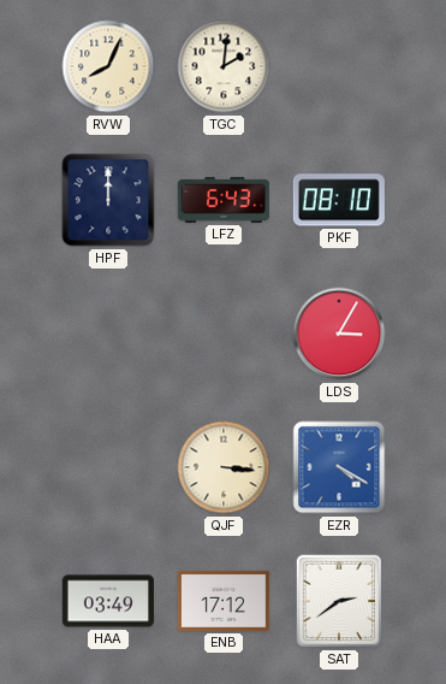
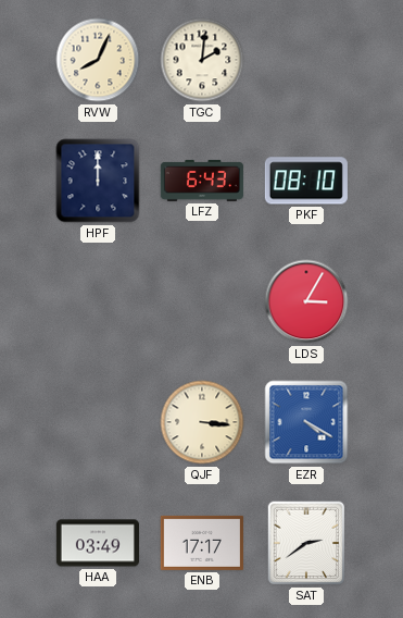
ENB: 17:12 -> 17:17 (202, 543)
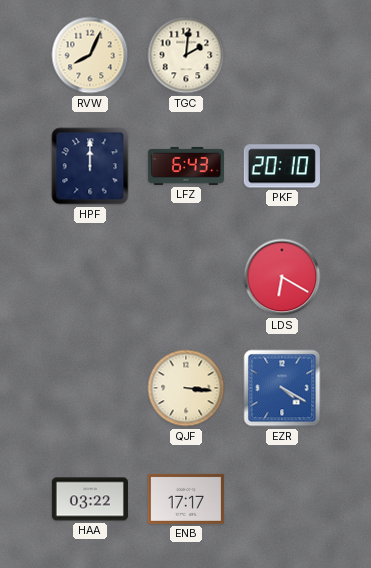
PKF: 08:10 -> 20:10 (282, 166)
LDS: 3:05 -> 6:20 (282, 277)
HAA: 03:49 -> 03:22 (90, 499)
SAT: 2:39 -> none (306, 543)
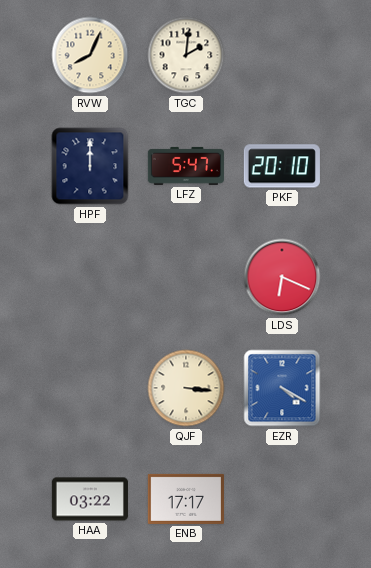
LFZ: 6:43 -> 5:47 (186, 166)
LDS: 6:20 -> 6:19 (282, 277)
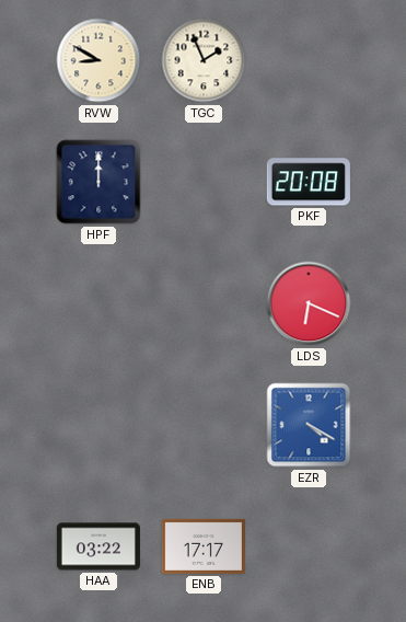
RVW: 8:04 -> 8:50 (98, 60)
TGC: 2:01 -> 1:56 (204, 60)
LFZ: 5:47 -> none (186, 166)
PKF: 20:10 -> 20:08 (309, 182)
QJF: 3:16 -> none (186, 388)
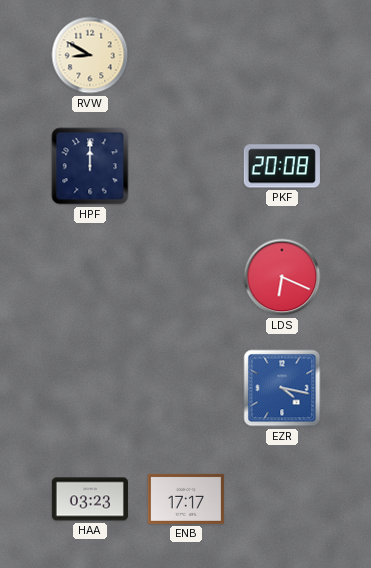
TGC: 1:56 -> none (204, 60)
EZR: 4:20 -> 4:17 (282, 388)
HAA: 03:22 -> 03:23 (90, 499)
